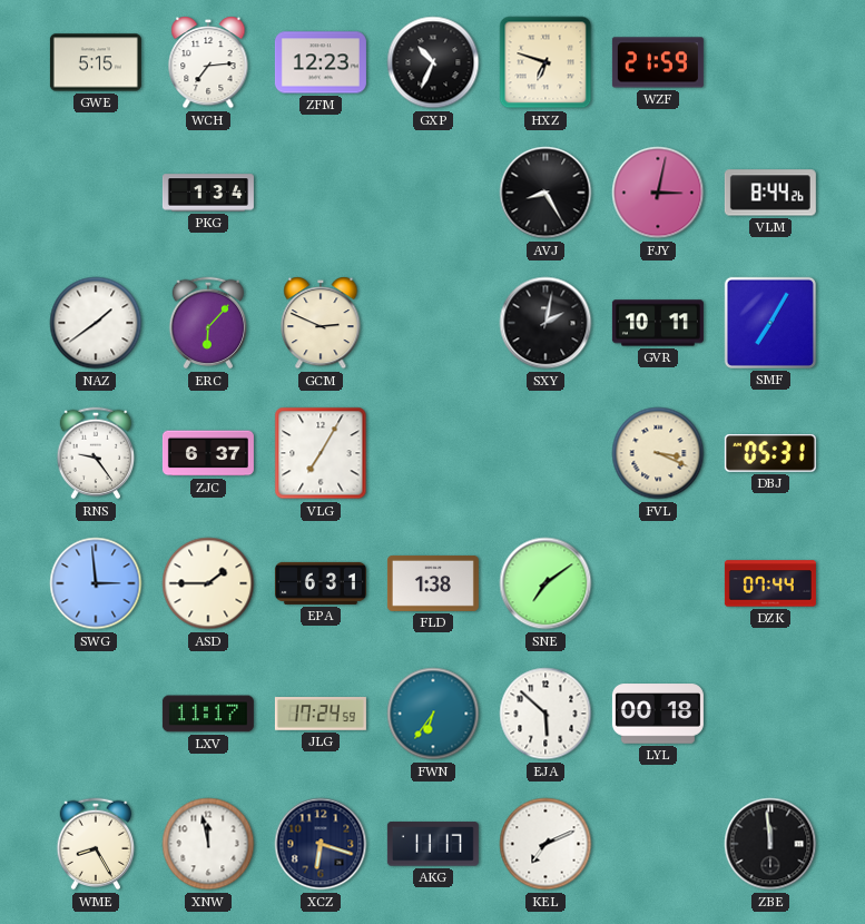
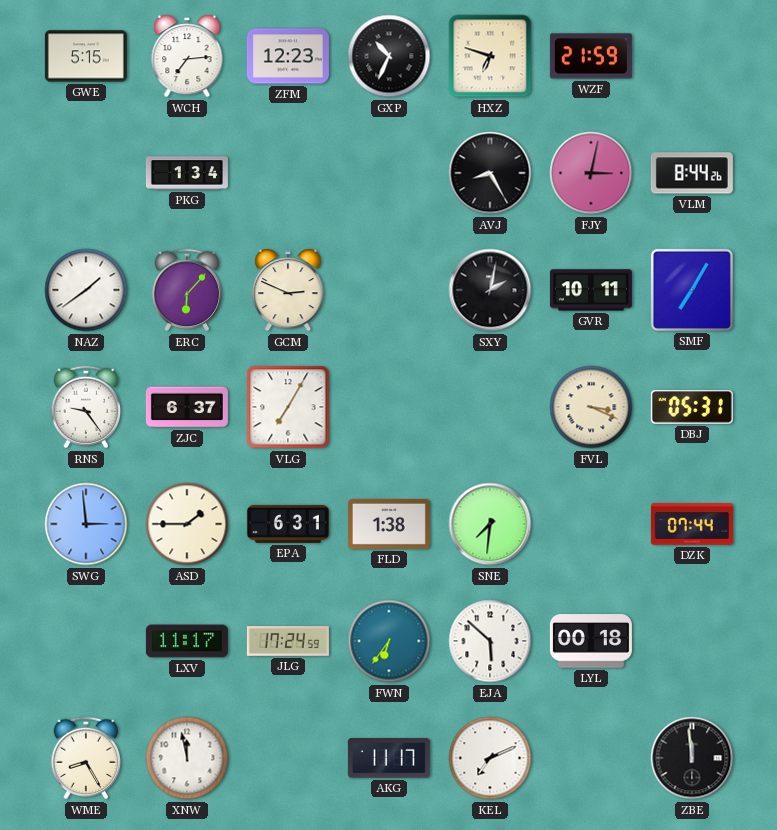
SNE: 7:09 -> 7:31 (490, 524)
XCZ: 6:18 -> none (321, 844)
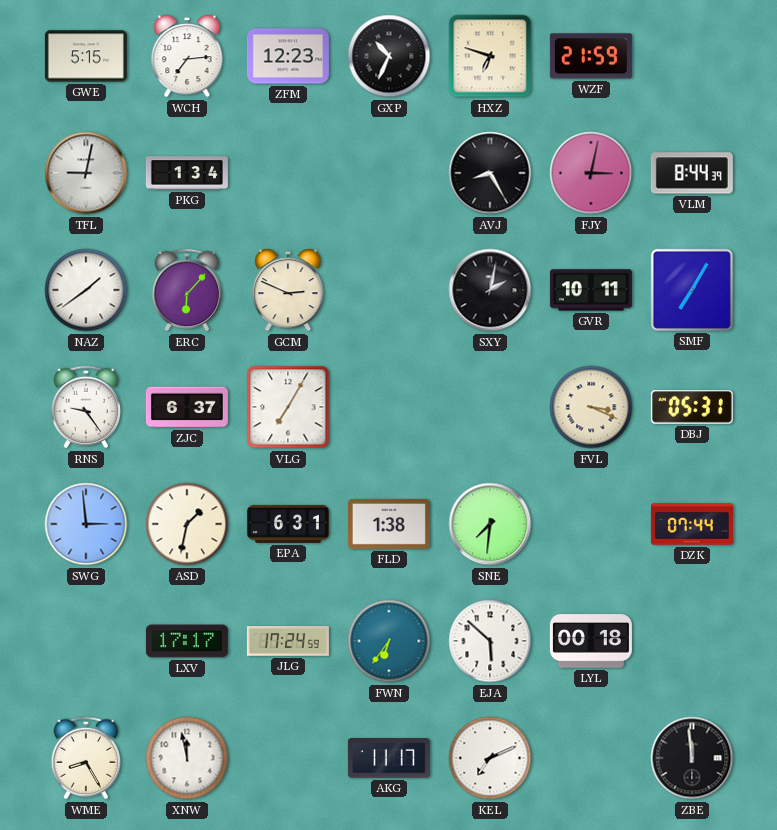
TFL: none -> 9:02 (86, 173)
VLM: 8:44:26 -> 8:44:39 (692, 173)
ASD: 1:45 -> 1:32 (187, 524)
LXV: 11:17 -> 17:17 (187, 641)
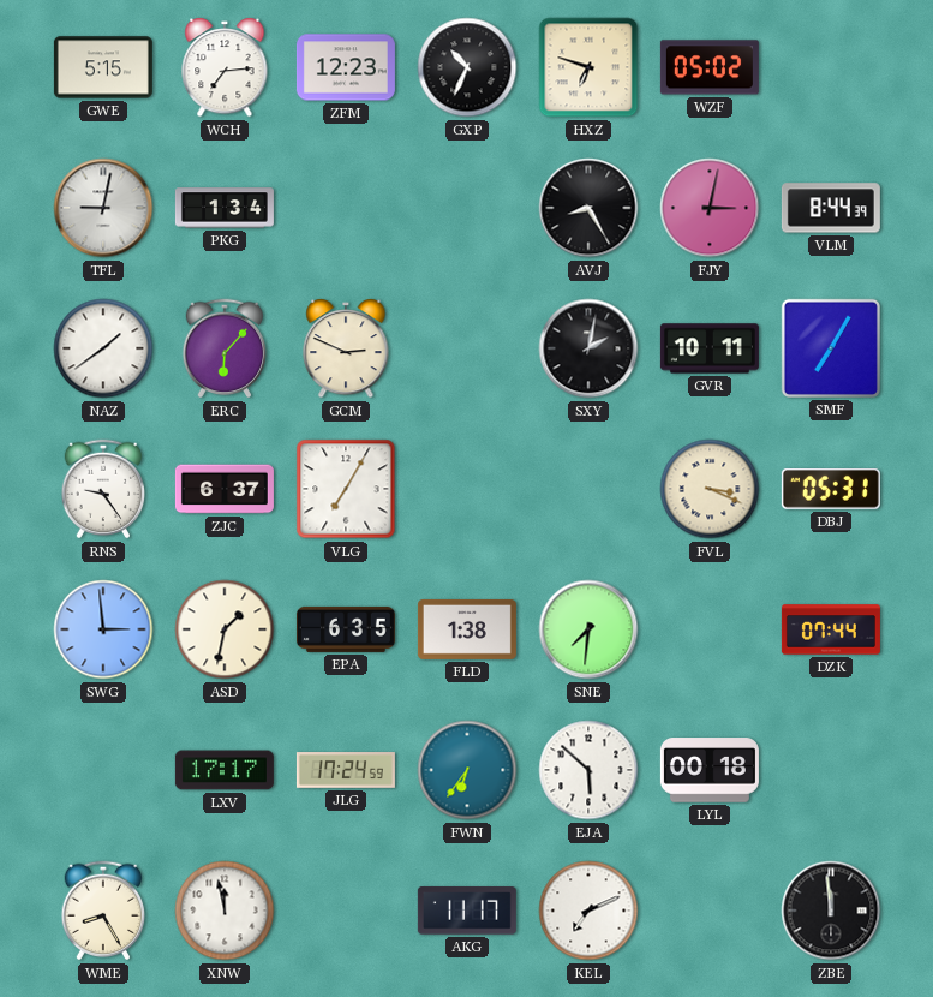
WZF: 21:59 -> 05:02 (710, 67)
EPA: 6:31 -> 6:35 (346, 629)
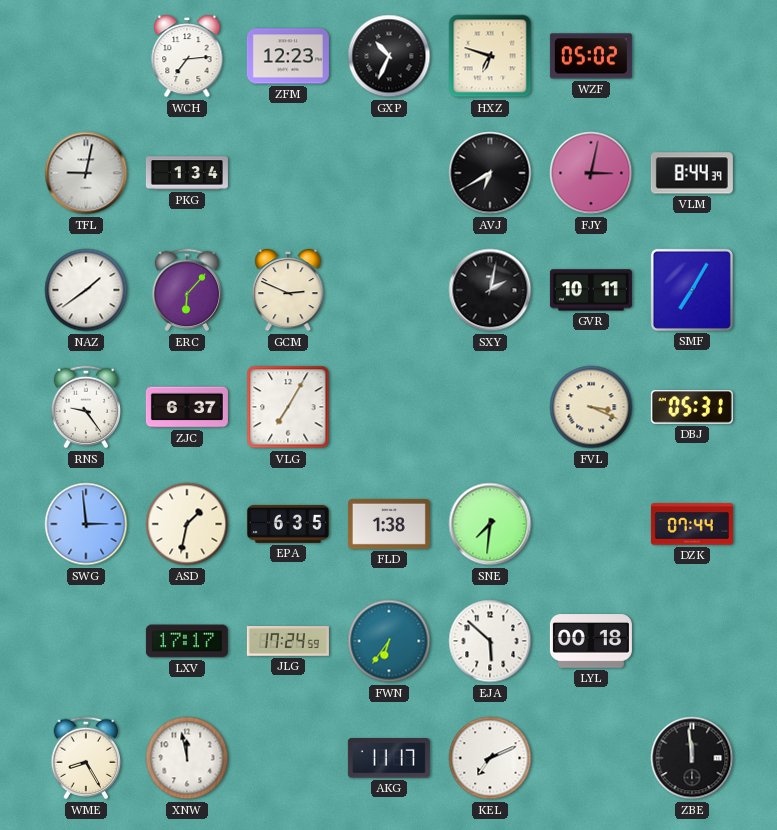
GWE: 5:15 -> none (103, 67)
AVJ: 8:25 -> 6:40 (490, 173)
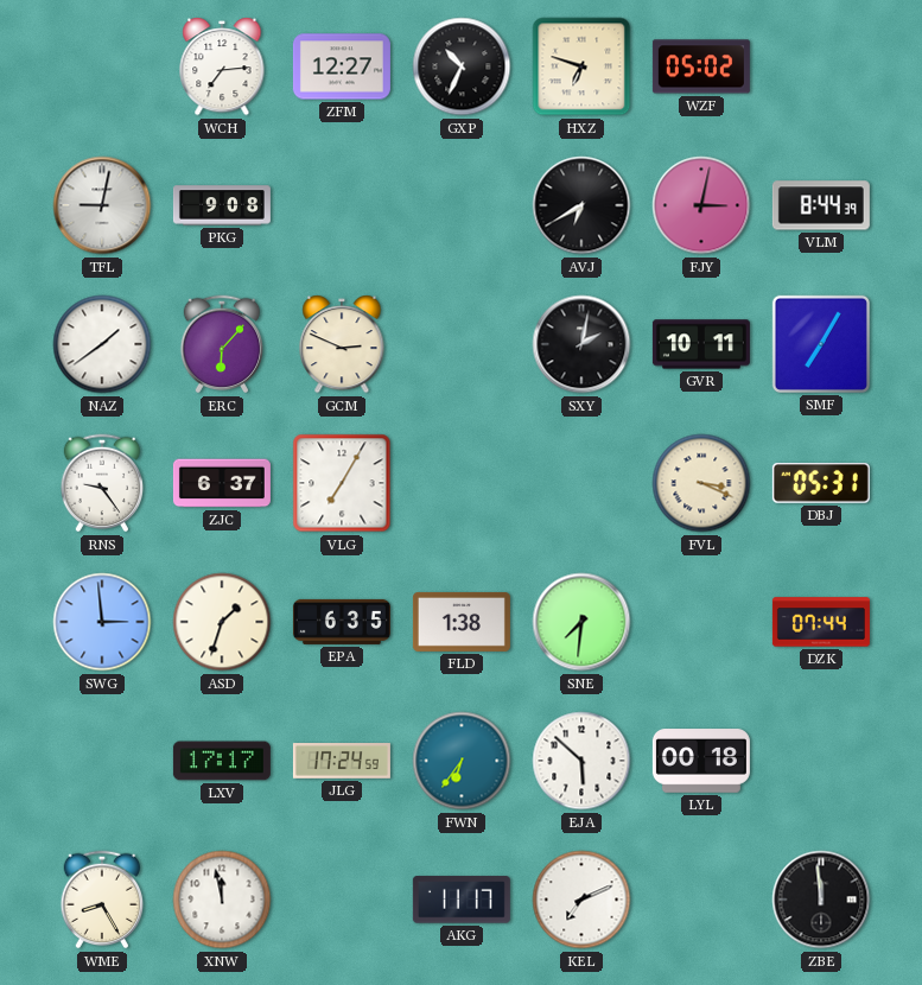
ZFM: 12:23 -> 12:27 (342, 66)
PKG: 1:34 -> 9:08 (222, 205)
ASD: 1:32 -> 1:33 (222, 622)
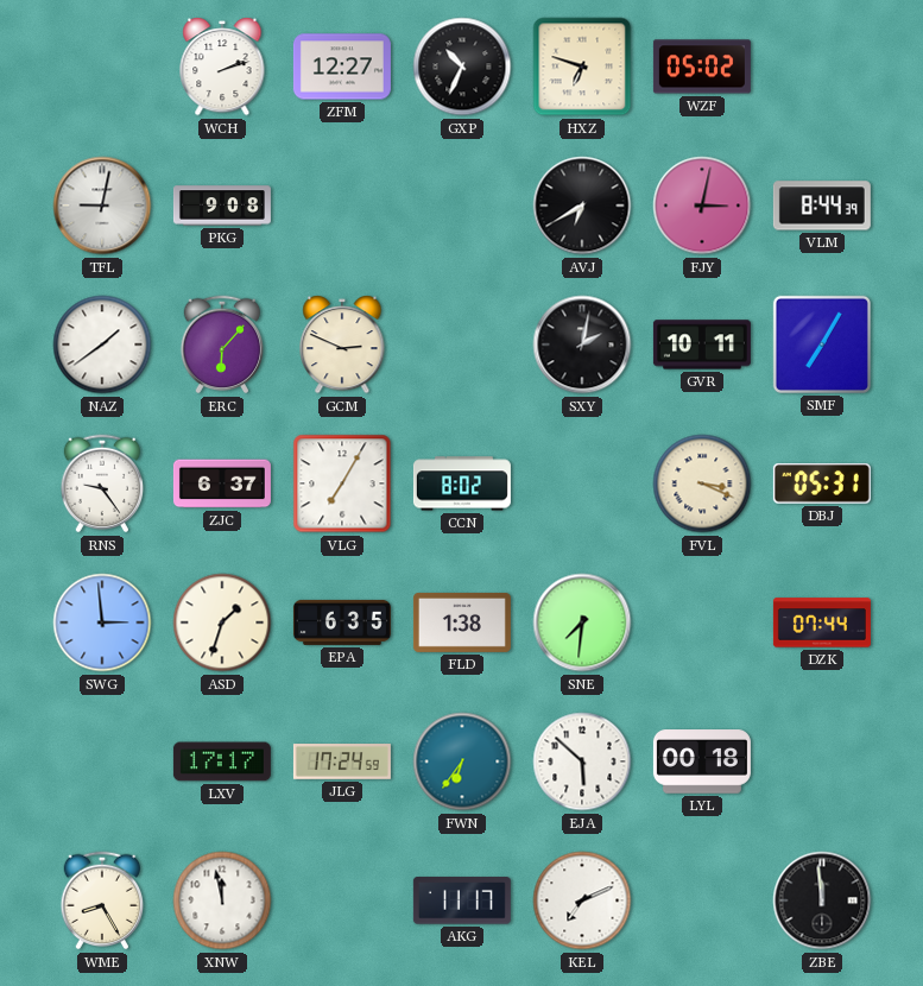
WCH: 7:14 -> 2:12 (222, 67)
CCN: none -> 8:02 (462, 483)
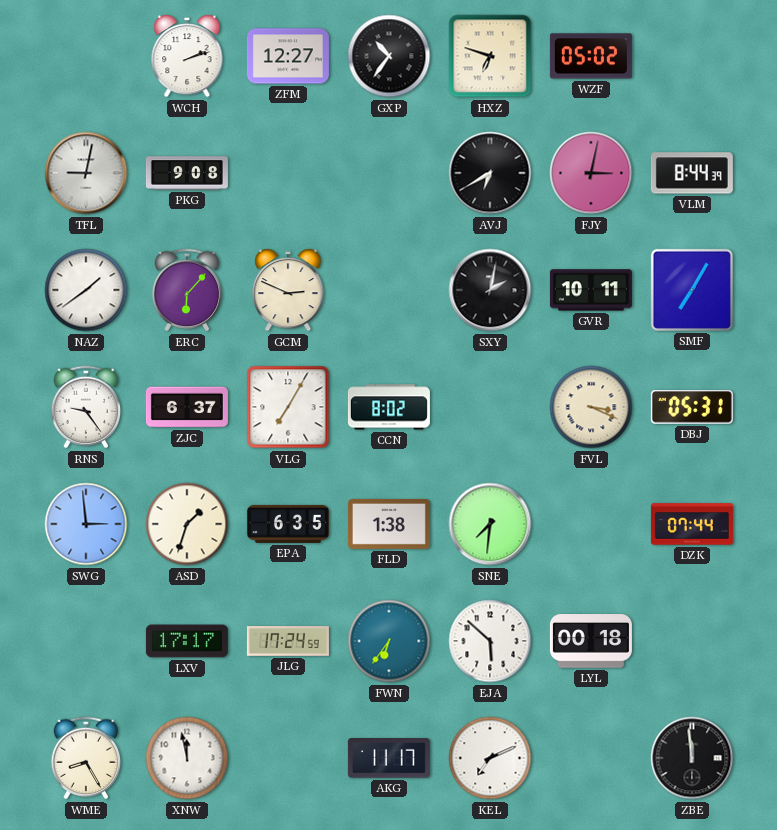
GXP: 10:34 -> 10:36 (389, 56)
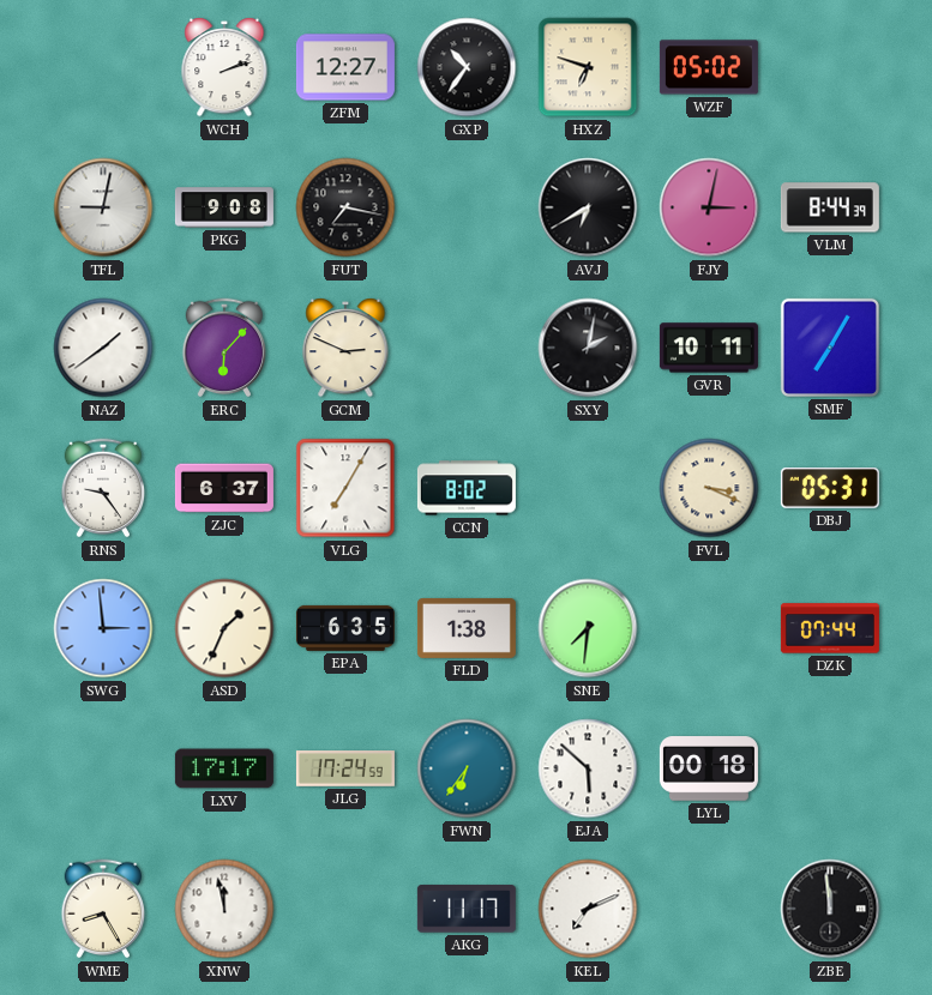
FUT: none -> 7:17 (345, 207)
ASD: 1:33 -> 1:34 (224, 628)
